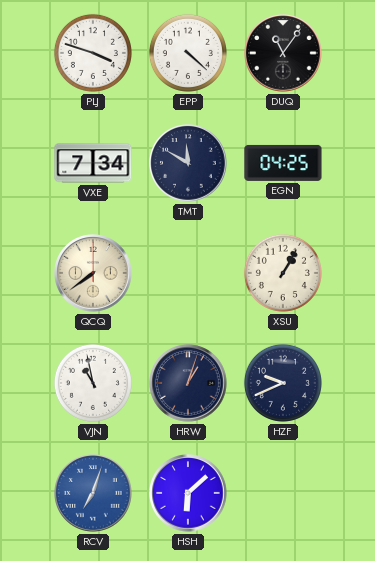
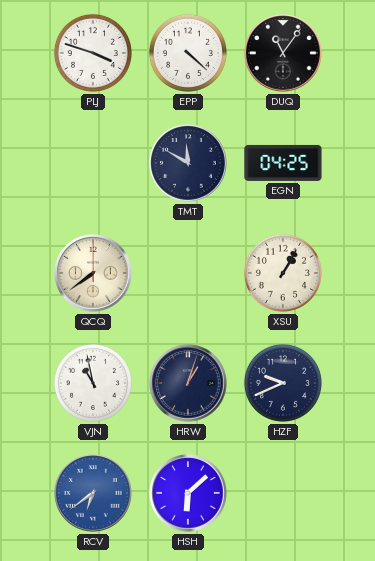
VXE: 7:34 -> none (93, 163)
RCV: 7:03 -> 6:39 (93, 493)
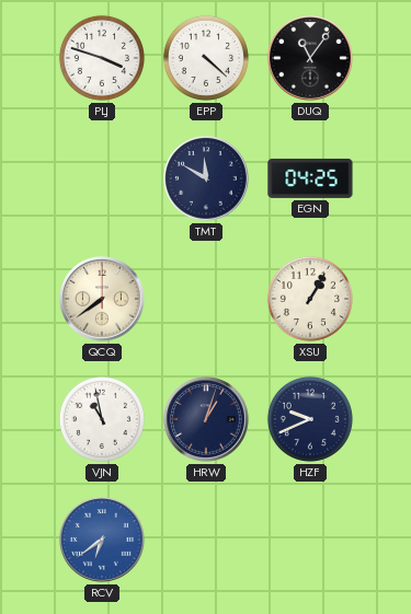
HSH: 6:08 -> none (188, 493)
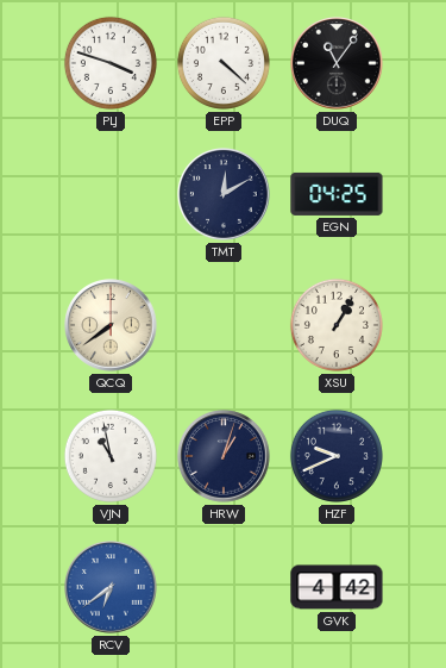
TMT: 11:50 -> 12:10 (224, 194)
GVK: none -> 4:42 (337, 587)
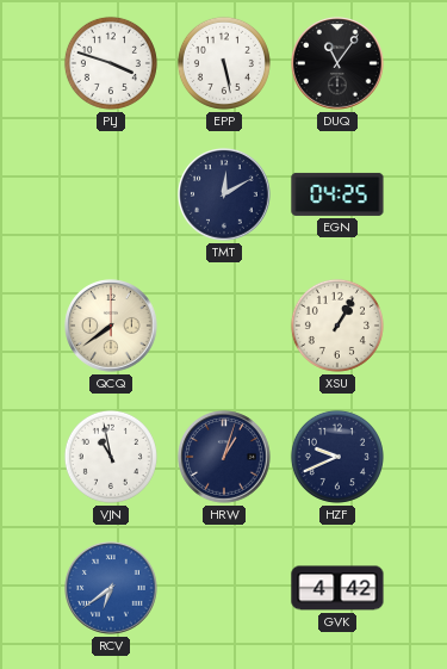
EPP: 4:22 -> 5:28 (224, 63)
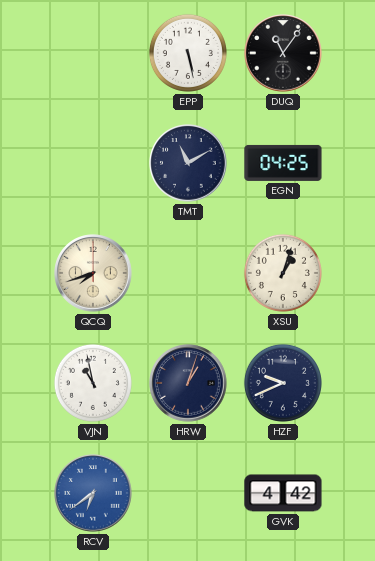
PLJ: 3:48 -> none (111, 63)
TMT: 12:10 -> 11:10 (188, 163)
QCQ: 7:39 -> 7:42 (93, 273)
XSU: 1:05 -> 1:03 (283, 273)
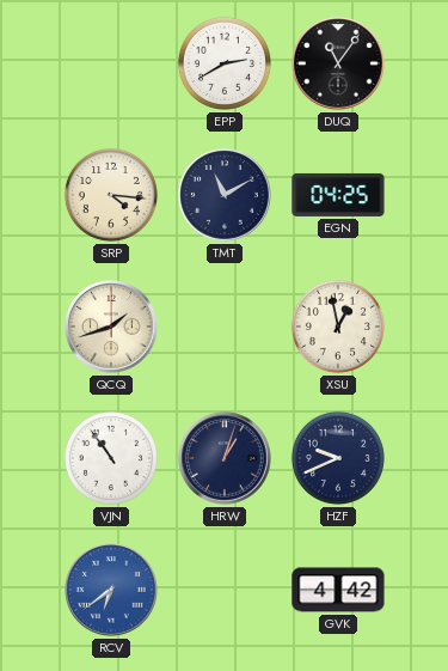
EPP: 5:28 -> 2:40 (225, 63)
SRP: none -> 4:16 (111, 195)
QCQ: 7:42 -> 1:42 (111, 327)
XSU: 1:03 -> 12:58 (338, 327)
VJN: 10:58 -> 10:54 (111, 458)
